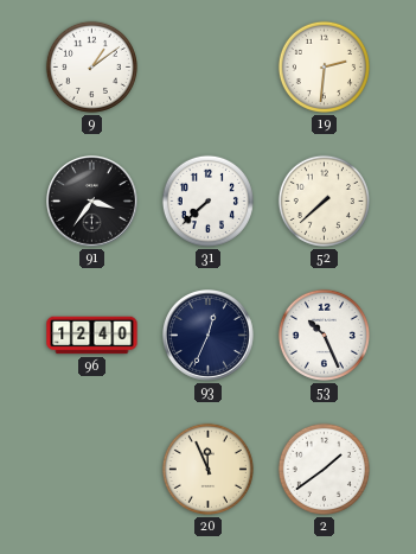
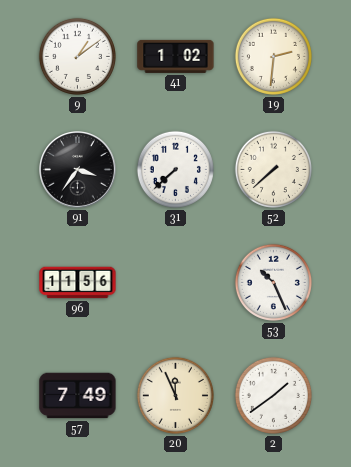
41: none -> 1:02 (176, 56)
96: 12:40 -> 11:56 (78, 283)
93: 12:34 -> none (209, 336)
57: none -> 7:49 (78, 396)
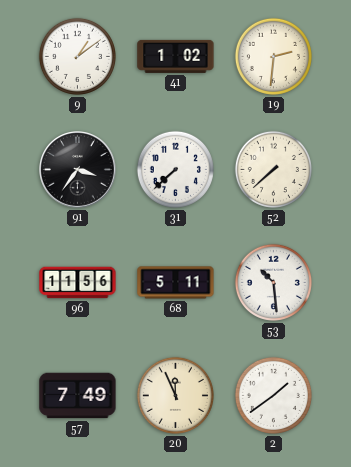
68: none -> 5:11 (176, 283)
53: 10:26 -> 10:29 (273, 282)
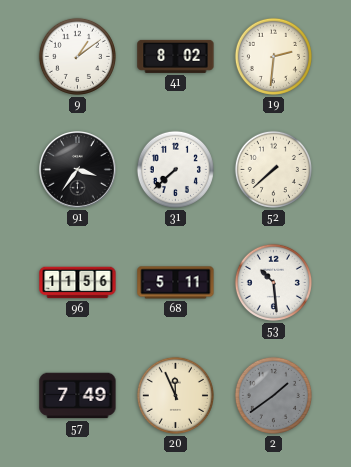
41: 1:02 -> 8:02 (176, 56)
2 dial: white -> grey (273, 395)
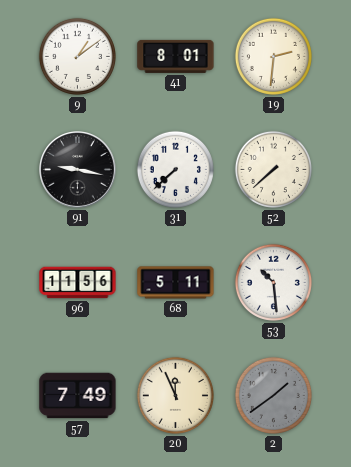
41: 8:02 -> 8:01 (176, 56)
91: 3:36 -> 9:17 (78, 170)
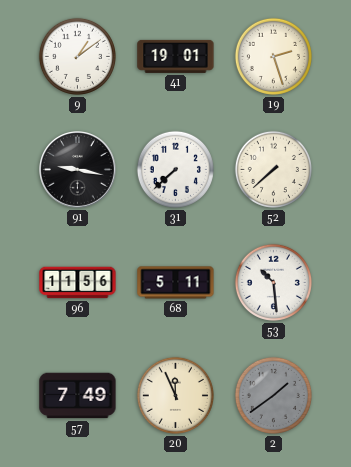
41: 8:01 -> 19:01 (176, 56)
19: 2:31 -> 2:27 (273, 56)
